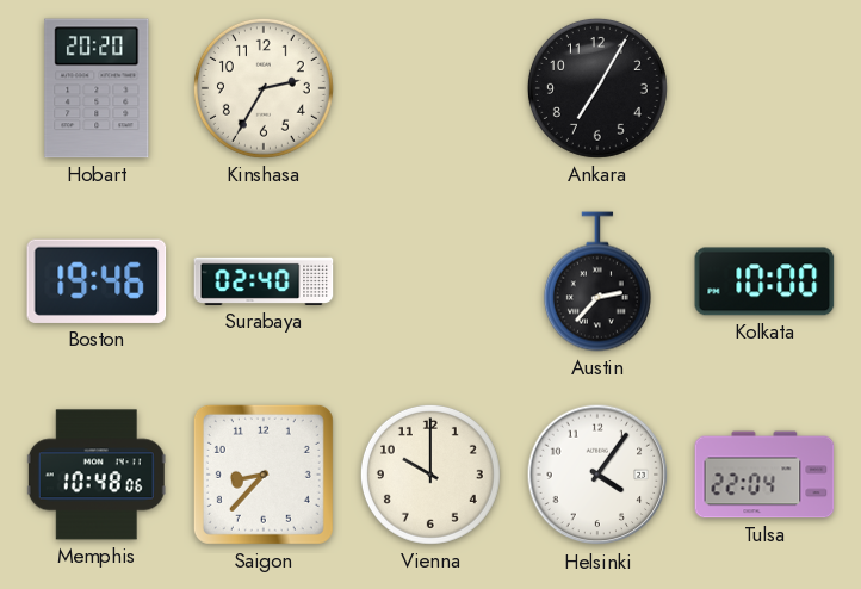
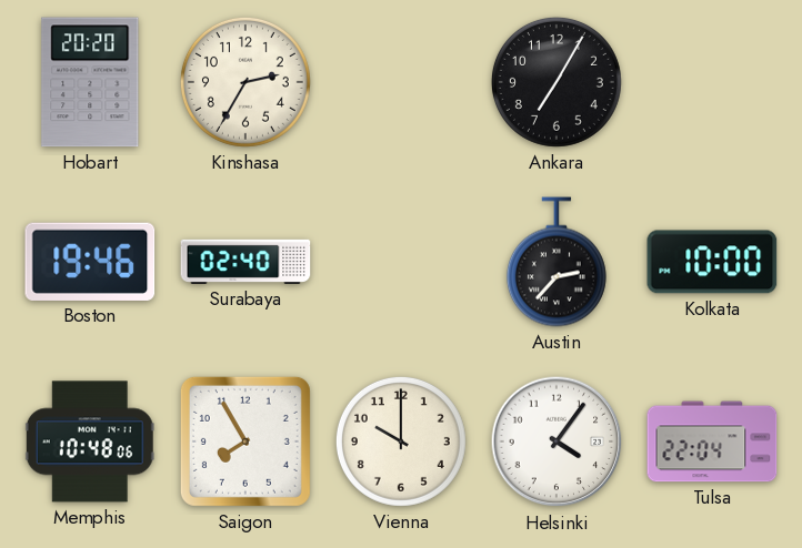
Saigon: 8:37 -> 7:55 (245, 442)
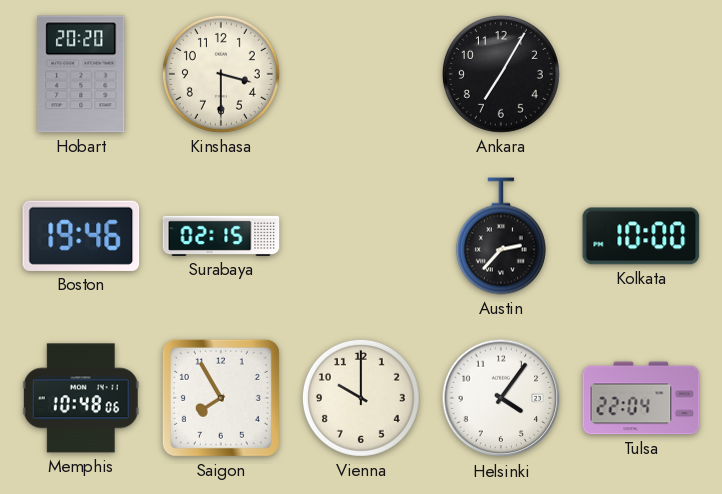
Kinshasa: 2:35 -> 3:30 (221, 74)
Surabaya: 02:40 -> 02:15 (221, 236)
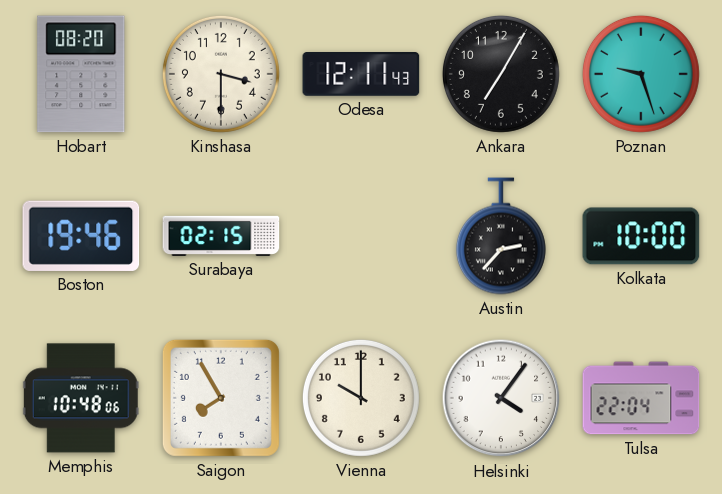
Hobart: 20:20 -> 08:20 (81, 74)
Odesa: none -> 12:11 (361, 75)
Poznan: none -> 9:27 (641, 74)
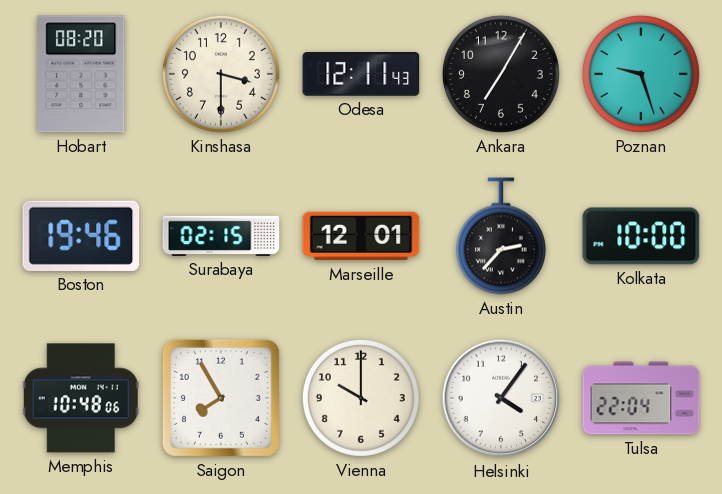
Marseille: none -> 12:01 (361, 236)
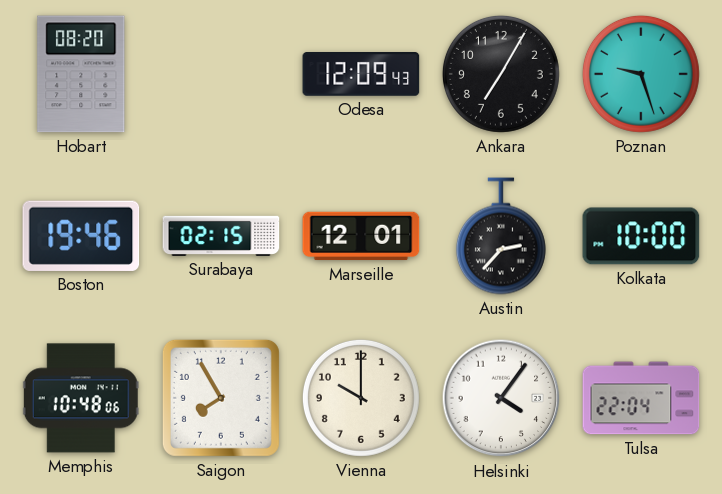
Kinshasa: 3:30 -> none (221, 74)
Odesa: 12:11 -> 12:09 (361, 75)
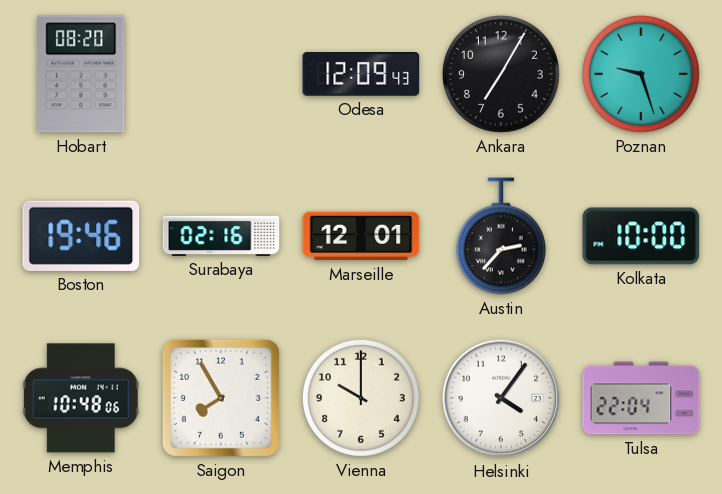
Surabaya: 02:15 -> 02:16 (221, 236)
